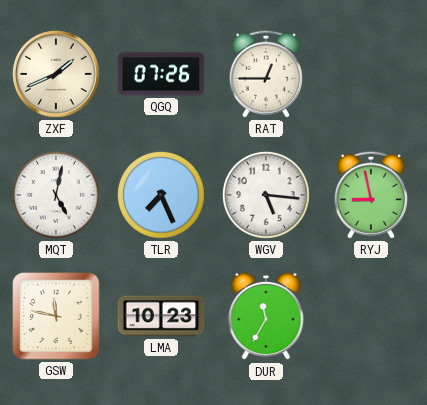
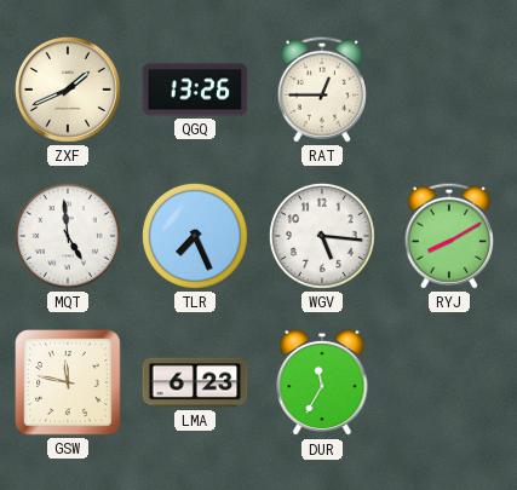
QGQ: 07:26 -> 13:26 (195, 90)
MQT: 5:02 -> 4:59 (68, 236)
RYJ: 8:58 -> 8:10 (449, 236)
LMA: 10:23 -> 6:23 (195, 382)
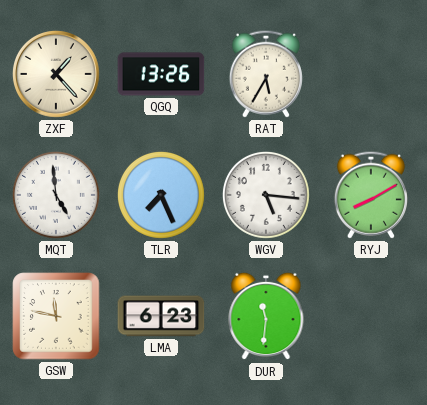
ZXF: 1:41 -> 1:23 (57, 75)
RAT: 12:45 -> 5:35 (266, 74)
DUR: 11:35 -> 11:31 (266, 316)
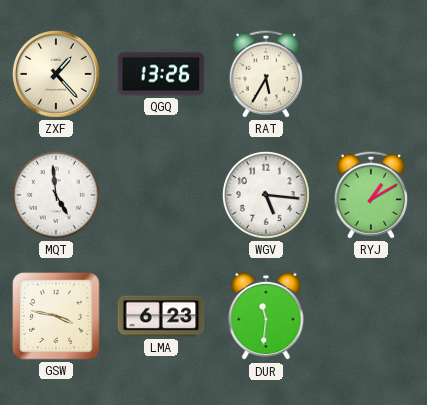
TLR: 7:26 -> none (161, 195)
RYJ: 8:10 -> 1:10 (371, 195)
GSW: 11:47 -> 3:47 (56, 316)
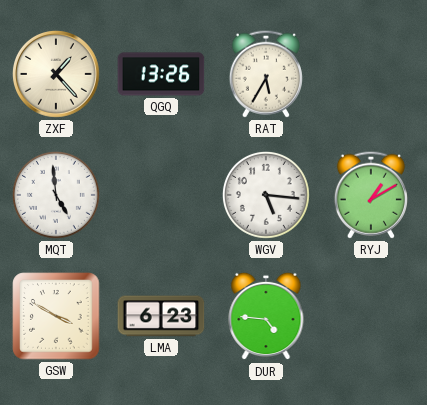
GSW: 3:47 -> 3:50 (56, 316)
DUR: 11:31 -> 4:46 (266, 316)
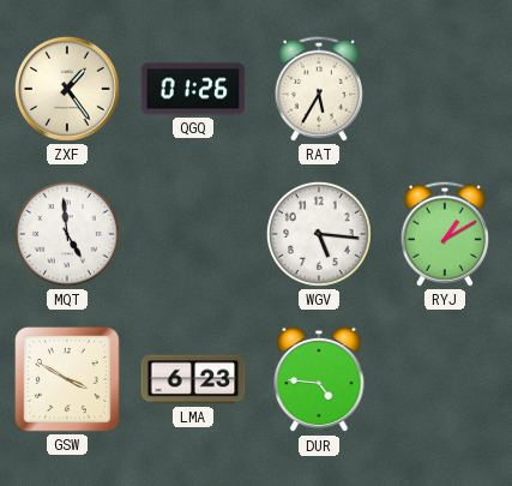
ZXF: 1:23 -> 1:24 (68, 90)
QGQ: 13:26 -> 01:26 (193, 89)
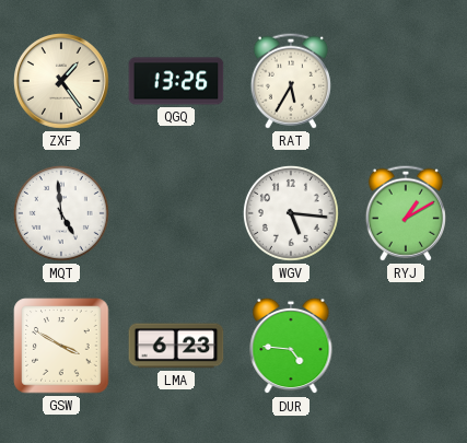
QGQ: 01:26 -> 13:26 (176, 81)
